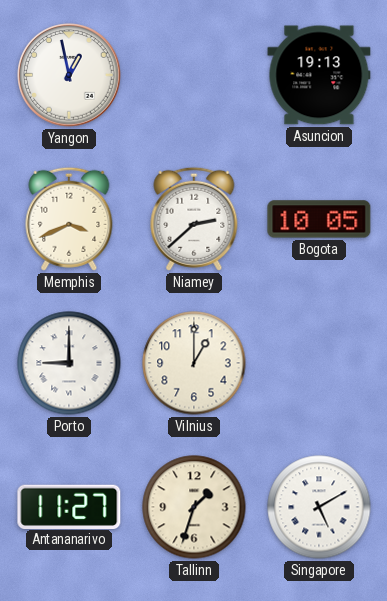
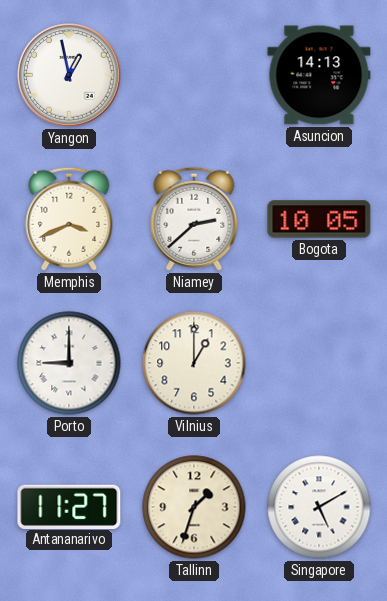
Asuncion: 19:13 -> 14:13 (319, 75)
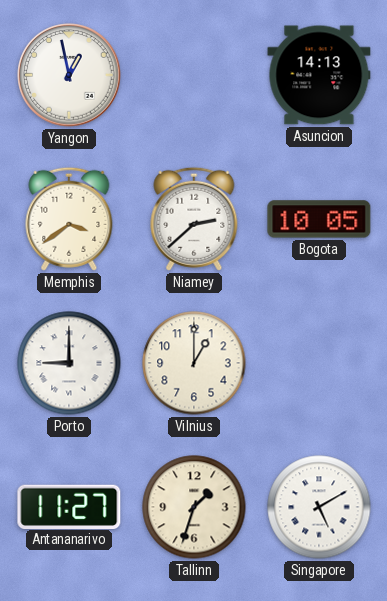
Memphis: 3:41 -> 3:39 (69, 219)
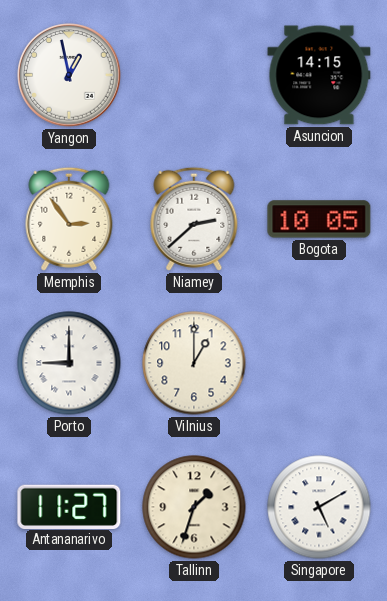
Asuncion: 14:13 -> 14:15 (319, 75)
Memphis: 3:39 -> 2:54 (69, 219)
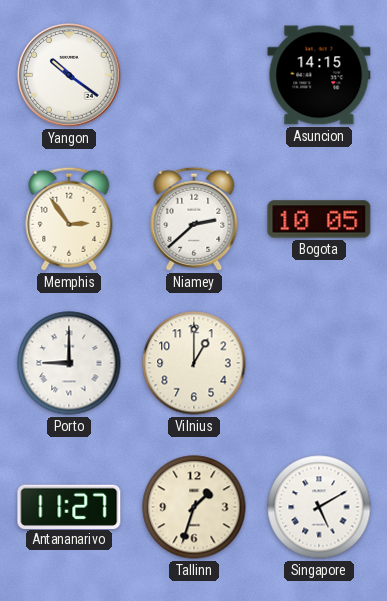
Yangon: 12:58 -> 10:21 (69, 75)
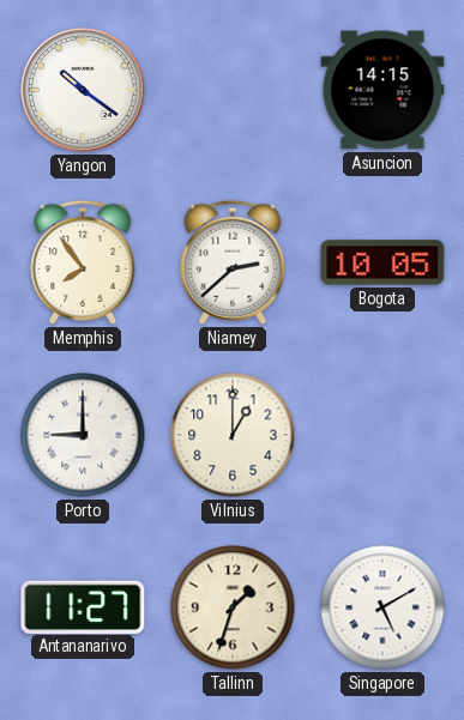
Memphis: 2:54 -> 7:54 (83, 262)
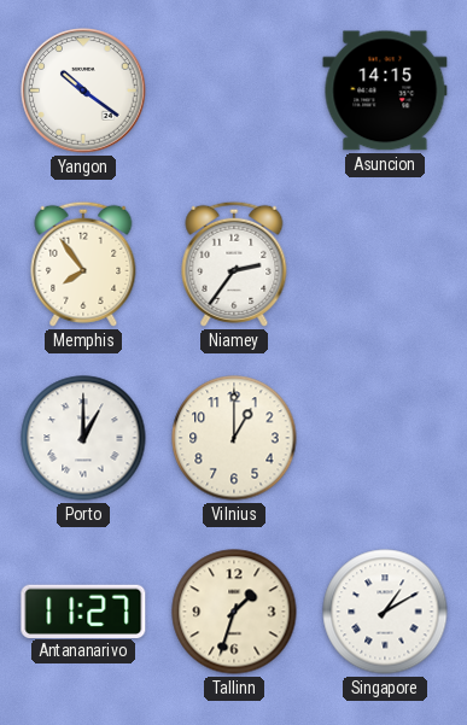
Niamey: 2:38 -> 2:36 (234, 264)
Bogota: 10:05 -> none (382, 262)
Porto: 9:00 -> 1:00 (83, 438)
Singapore: 5:10 -> 1:10 (385, 612)
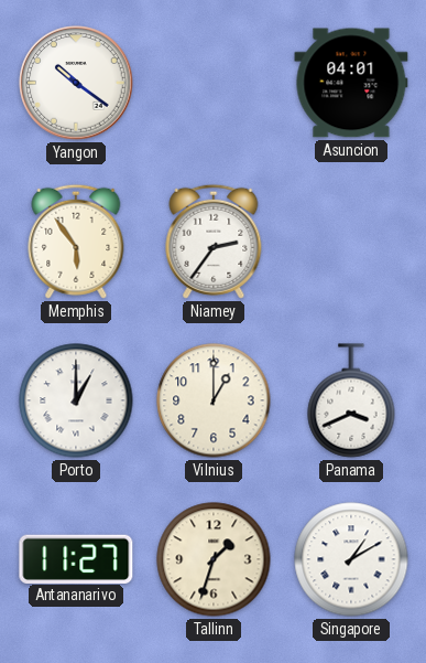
Asuncion: 14:15 -> 04:01 (351, 83)
Memphis: 7:54 -> 5:54 (76, 242)
Panama: none -> 3:41 (351, 400)
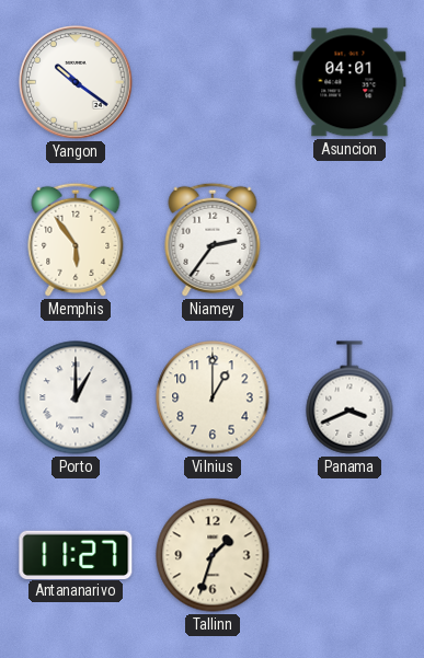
Singapore: 1:10 -> none (351, 559)
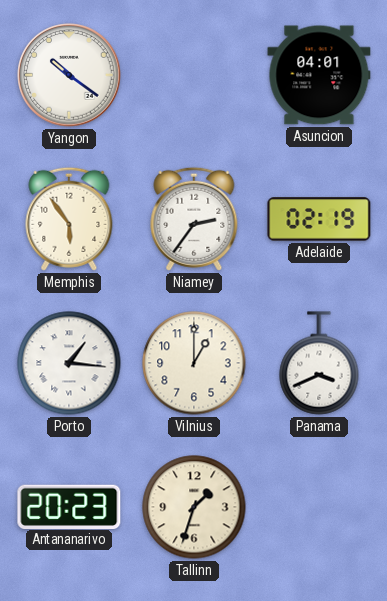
Adelaide: none -> 02:19 (319, 219)
Porto: 1:00 -> 1:16 (69, 363)
Antananarivo: 11:27 -> 20:23 (69, 506)
